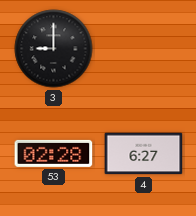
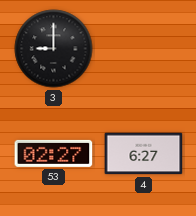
53: 02:28 -> 02:27 (54, 153)
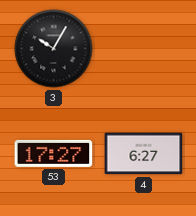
3: 9:00 -> 10:05 (54, 49)
53: 02:27 -> 17:27 (54, 153)
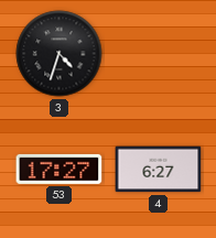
3: 10:05 -> 4:33 (60, 54)
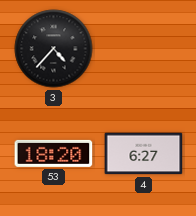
3: 4:33 -> 4:37 (54, 49)
53: 17:27 -> 18:20 (54, 153)
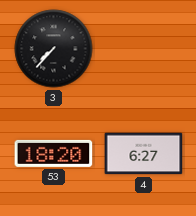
3: 4:37 -> 7:37 (54, 49)
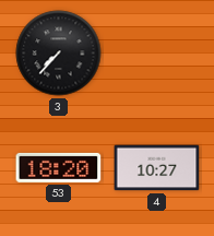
4: 6:27 -> 10:27 (157, 168)
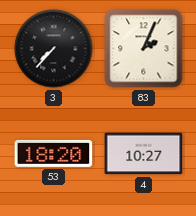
83: none -> 2:04 (144, 49)
